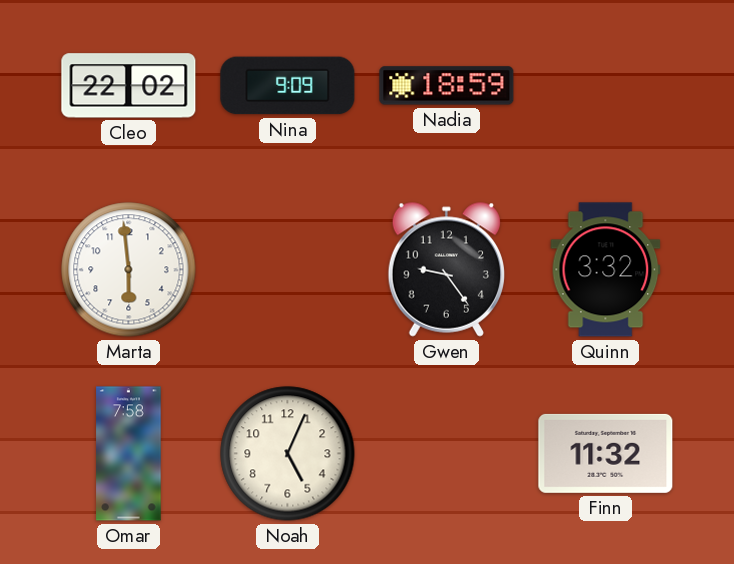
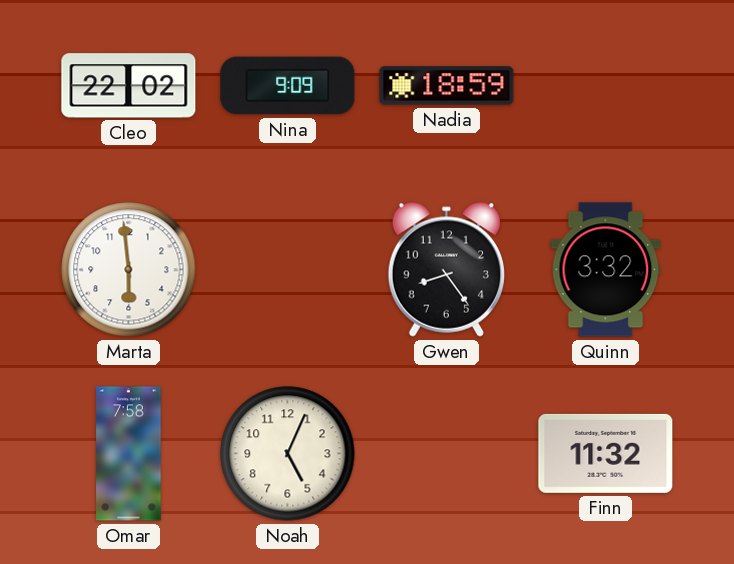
Gwen: 9:24 -> 8:24 (446, 269)
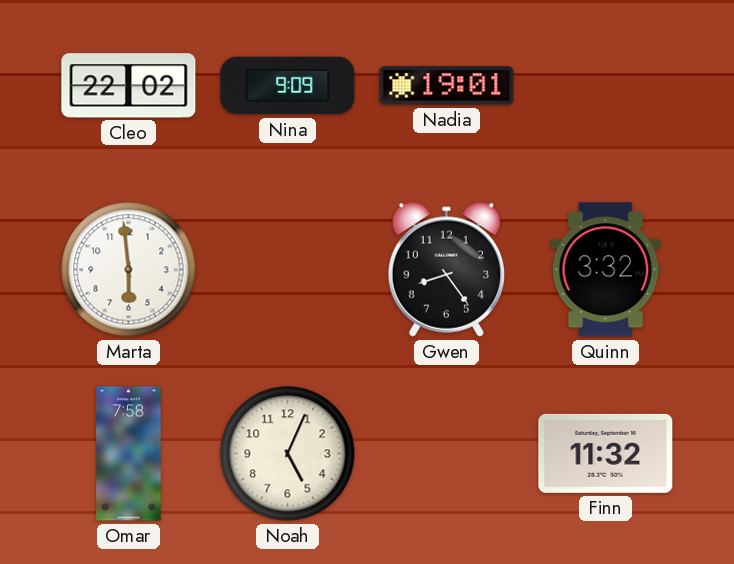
Nadia: 18:59 -> 19:01 (447, 86)
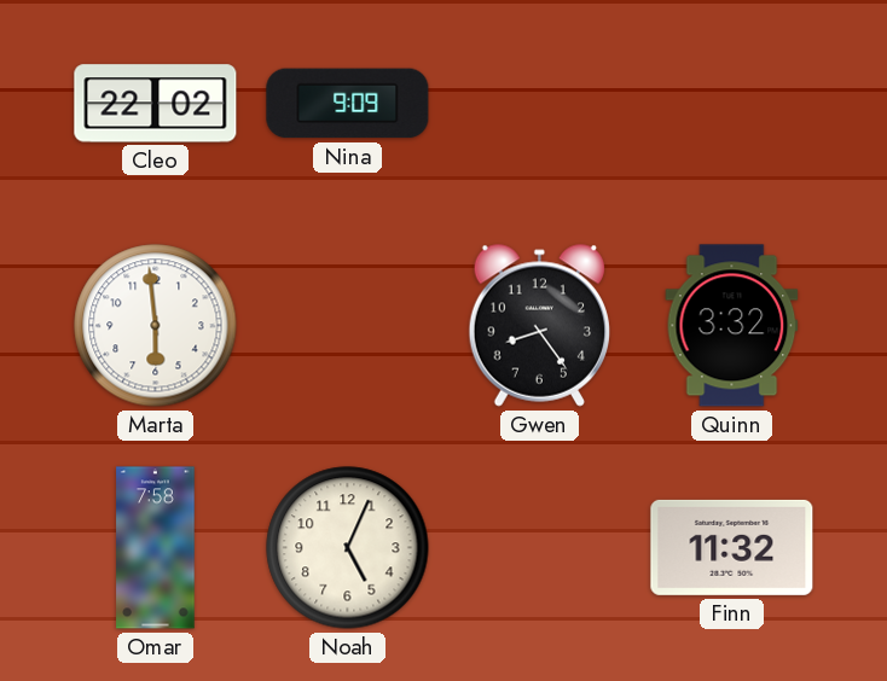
Nadia: 19:01 -> none (447, 86)
